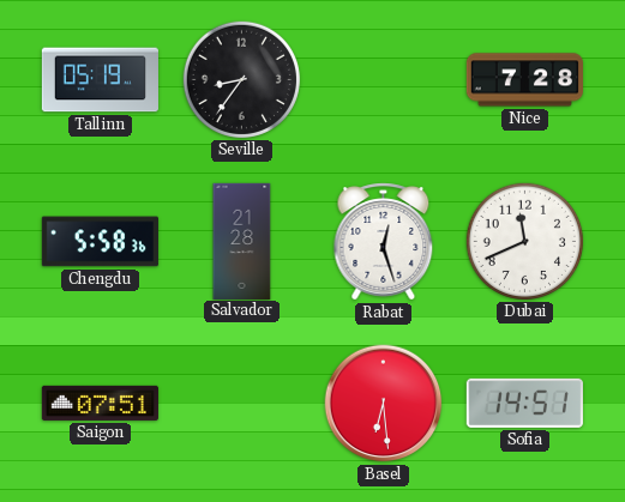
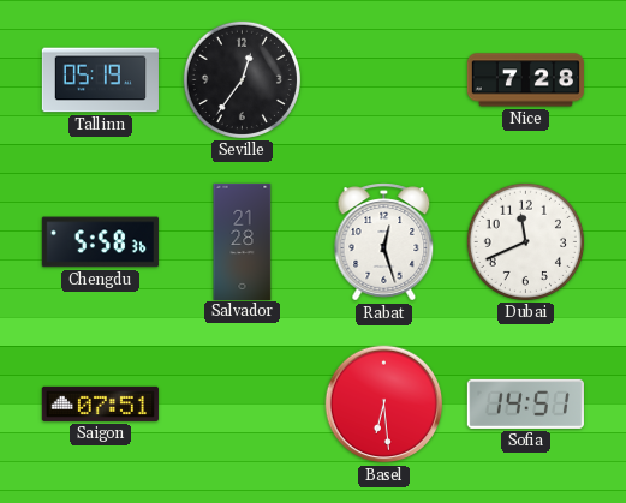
Seville: 8:36 -> 12:36 (242, 79)
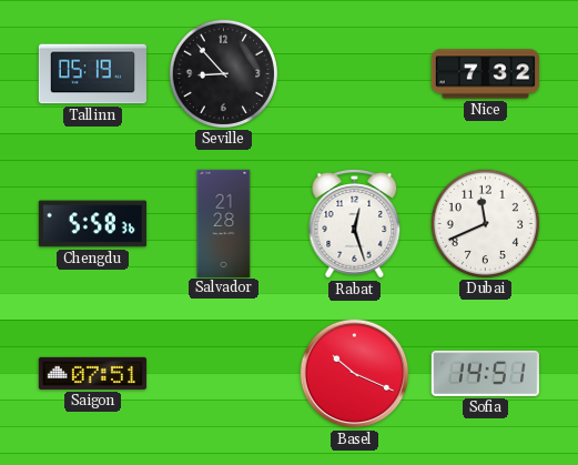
Seville: 12:36 -> 8:53 (223, 73)
Nice: 7:28 -> 7:32 (485, 74)
Basel: 6:29 -> 10:19 (355, 374)
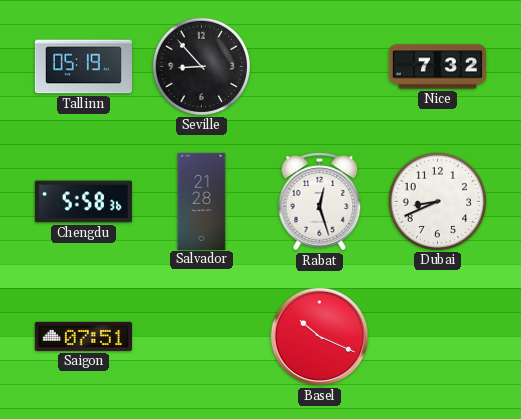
Dubai: 11:41 -> 8:41 (437, 201)
Sofia: 14:51 -> none (485, 373)
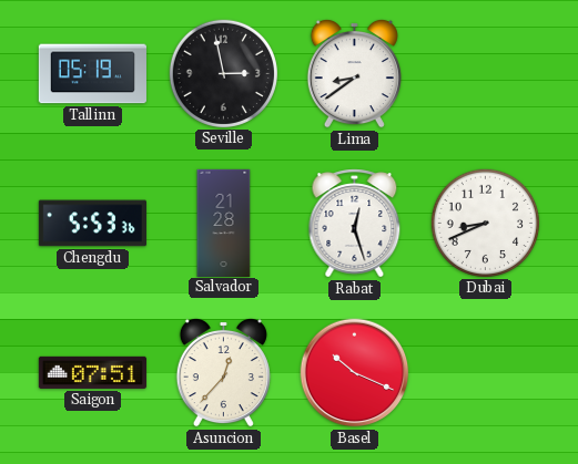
Seville: 8:53 -> 2:58 (223, 73)
Lima: none -> 8:39 (354, 73)
Nice: 7:32 -> none (437, 67)
Chengdu: 5:58 -> 5:53 (92, 224)
Asuncion: none -> 12:37 (223, 372)
